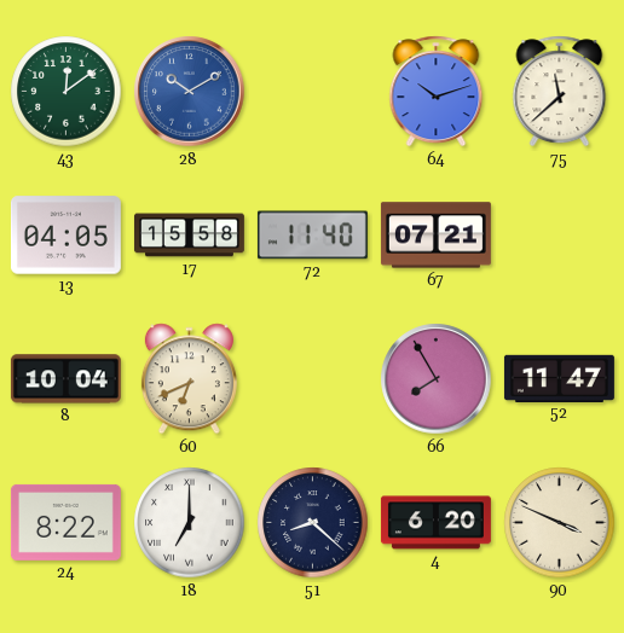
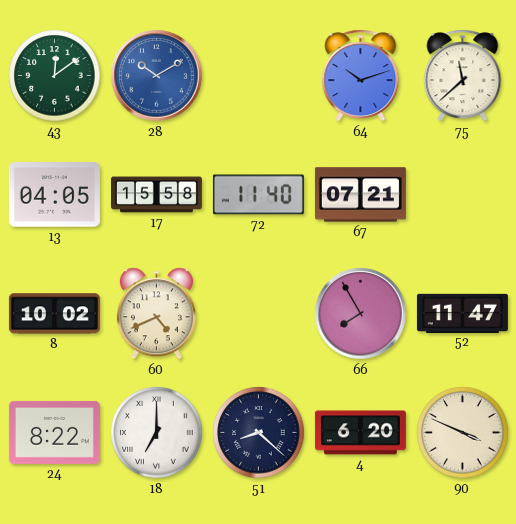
8: 10:04 -> 10:02 (54, 314)
60: 6:41 -> 4:41 (156, 314)
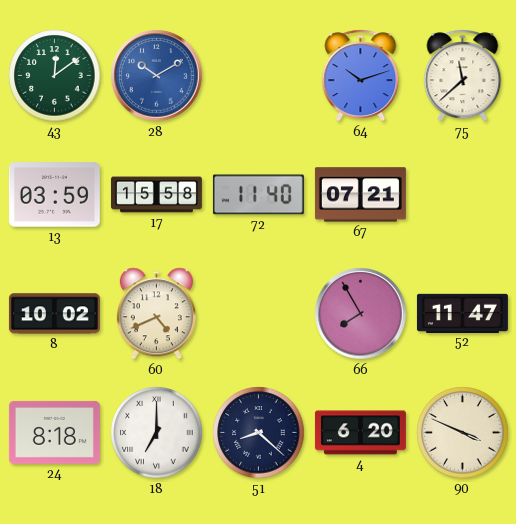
13: 04:05 -> 03:59 (54, 195)
24: 8:22 -> 8:18 (54, 432)
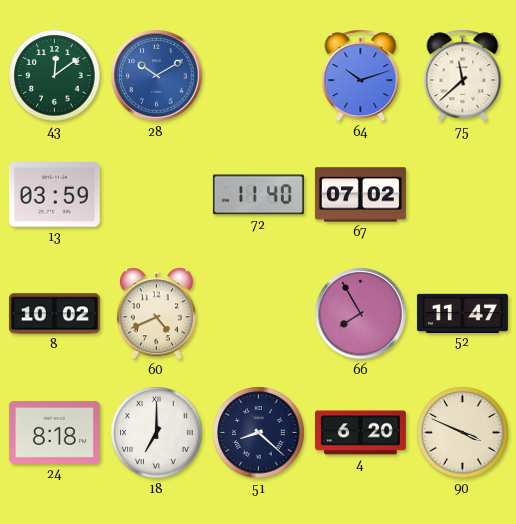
17: 15:58 -> none (156, 195)
67: 07:21 -> 07:02 (360, 195)
